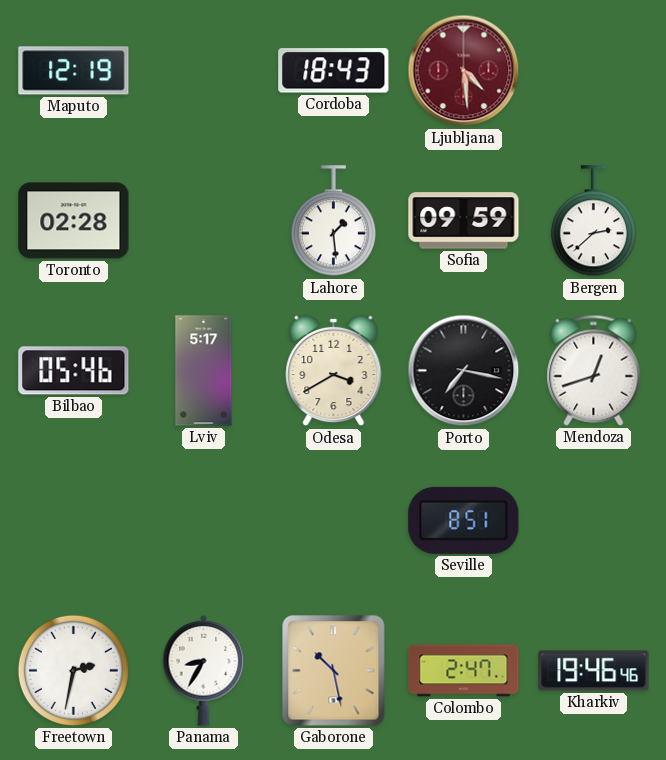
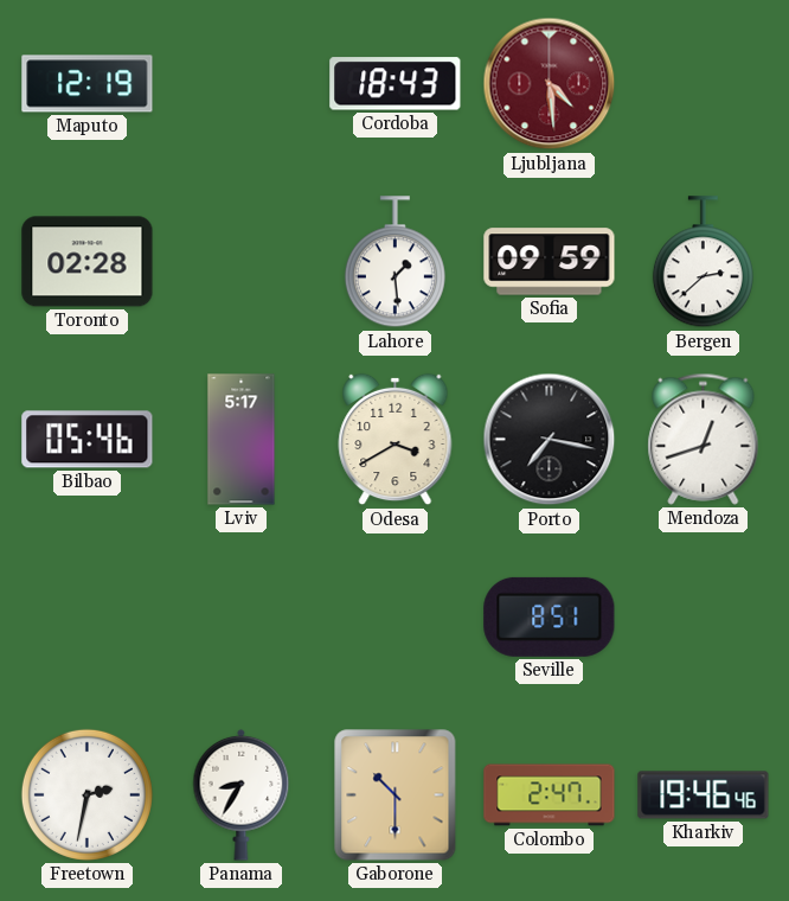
Gaborone: 10:28 -> 10:30 (396, 795)
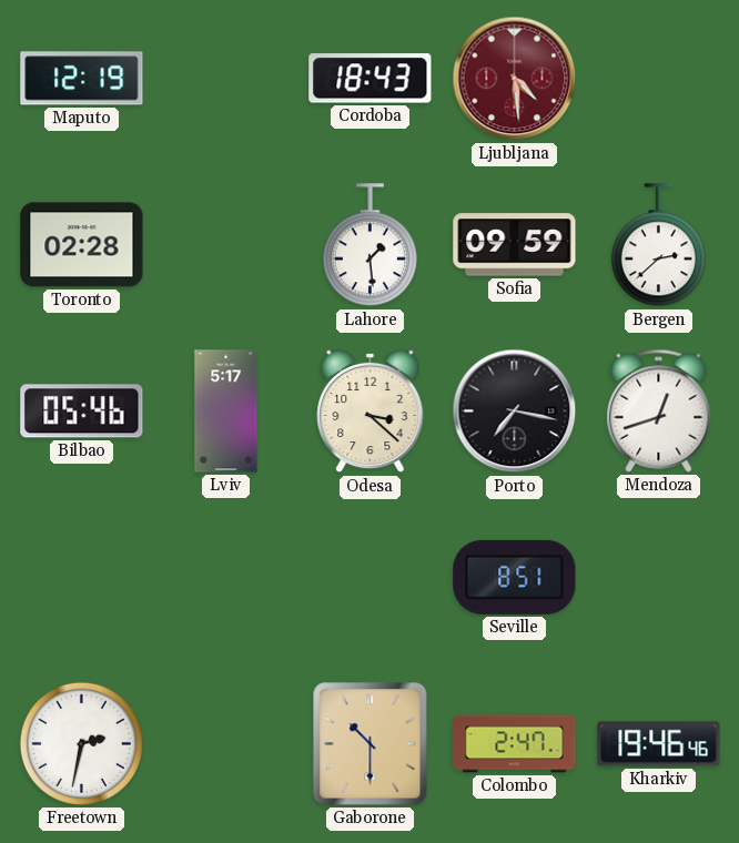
Odesa: 3:40 -> 3:22 (371, 412)
Panama: 8:35 -> none (242, 794)
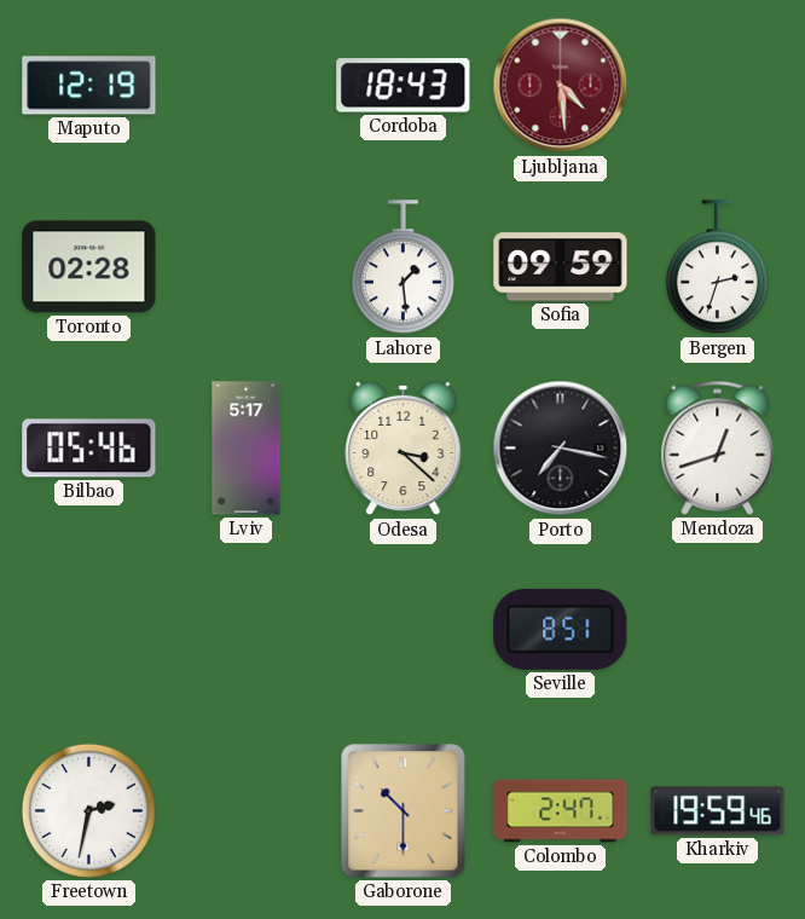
Bergen: 2:38 -> 2:33 (717, 267)
Kharkiv: 19:46 -> 19:59 (718, 811)
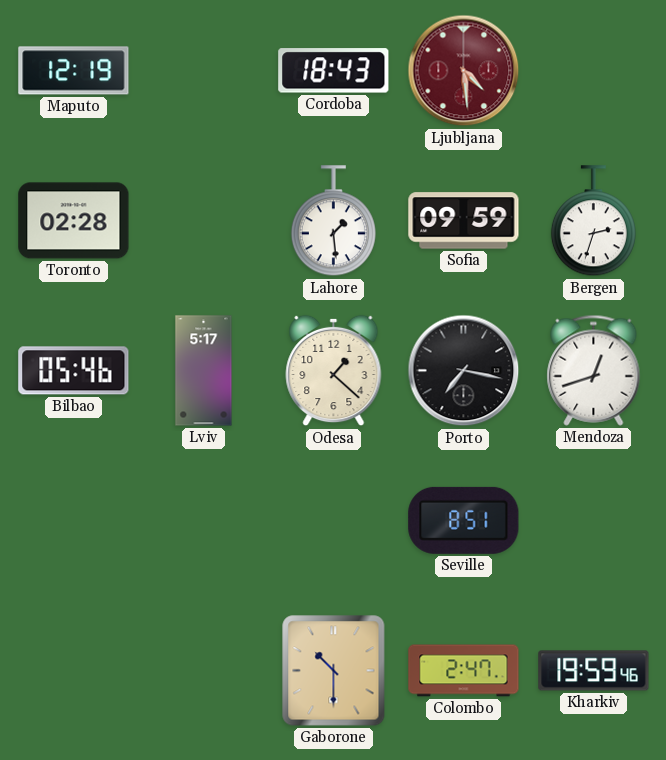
Odesa: 3:22 -> 1:22 (334, 371)
Freetown: 2:32 -> none (88, 810)
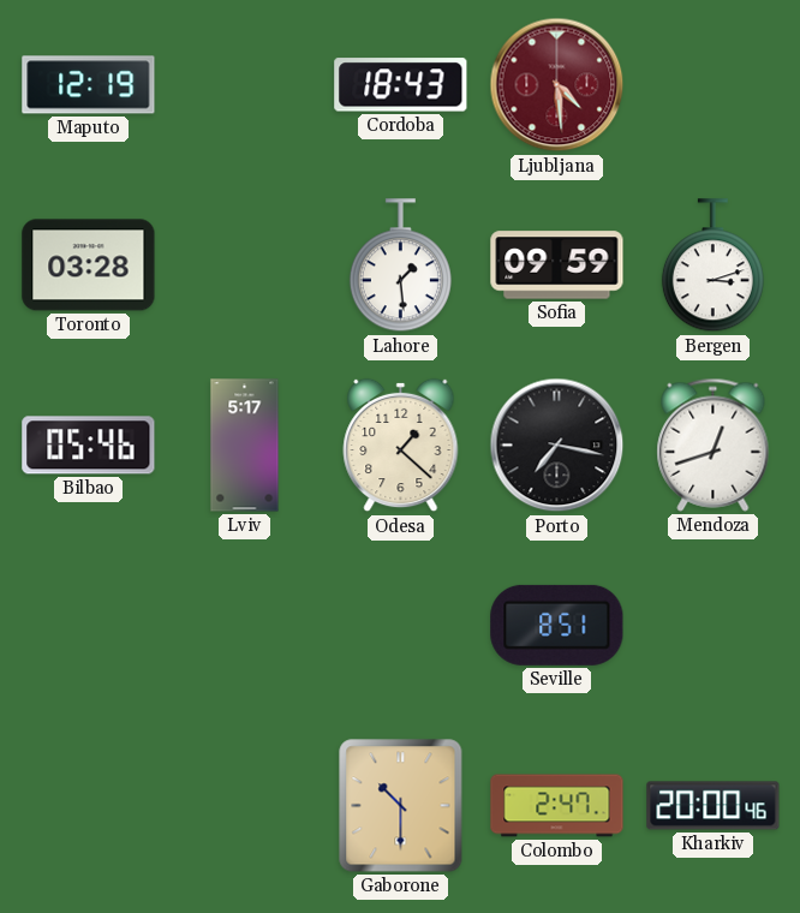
Toronto: 02:28 -> 03:28 (89, 265)
Bergen: 2:33 -> 3:12 (712, 265)
Kharkiv: 19:59 -> 20:00 (714, 806)
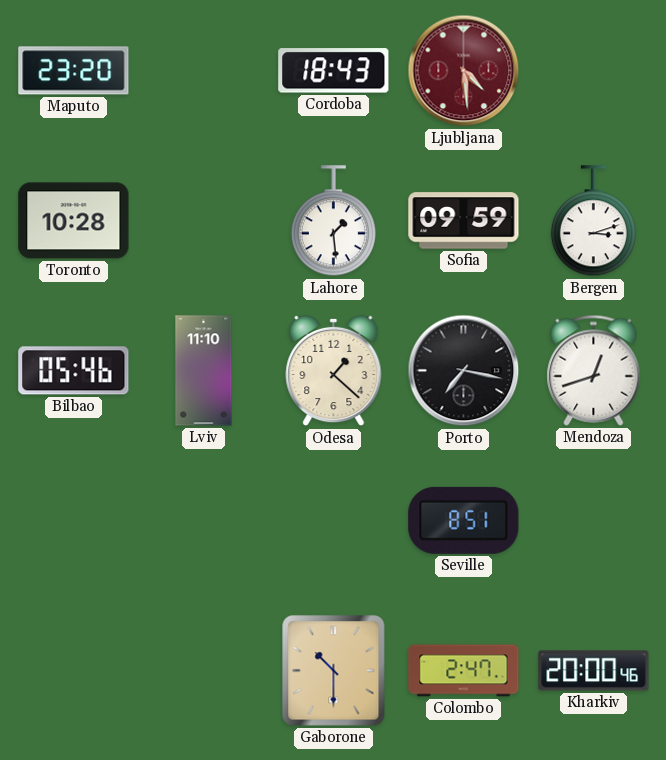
Maputo: 12:19 -> 23:20 (74, 71)
Toronto: 03:28 -> 10:28 (74, 221)
Lviv: 5:17 -> 11:10 (204, 371)
